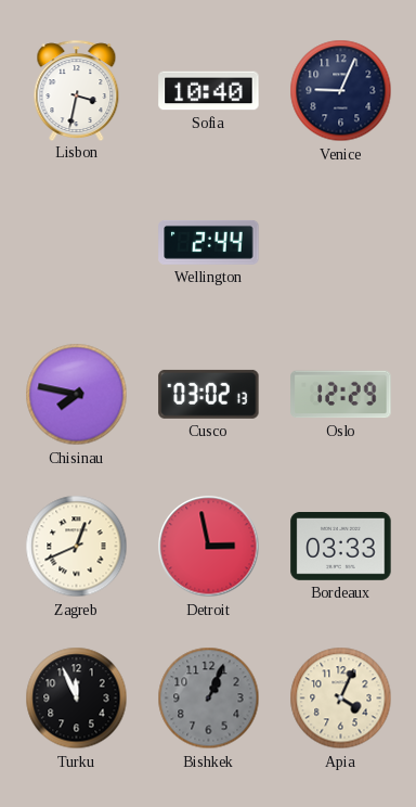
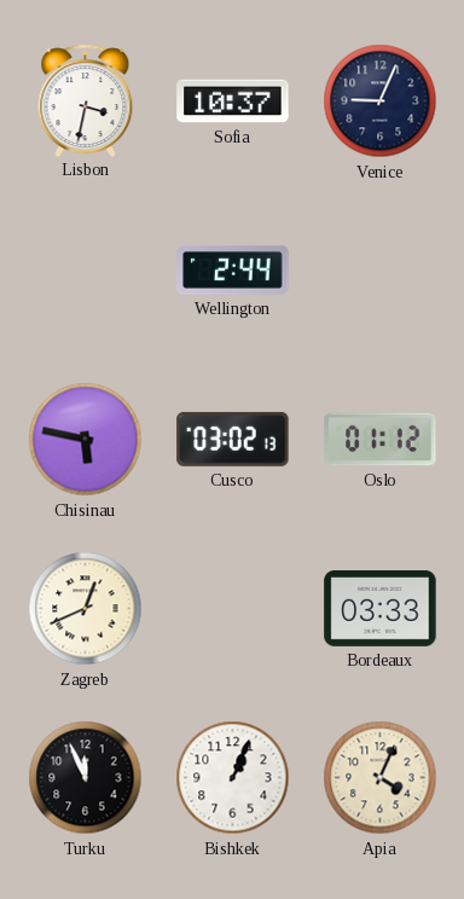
Sofia: 10:40 -> 10:37 (233, 101)
Chisinau: 7:47 -> 5:47 (86, 440)
Oslo: 12:29 -> 01:12 (381, 440)
Detroit: 2:58 -> none (209, 547)
Bishkek dial: grey -> white (233, 778)
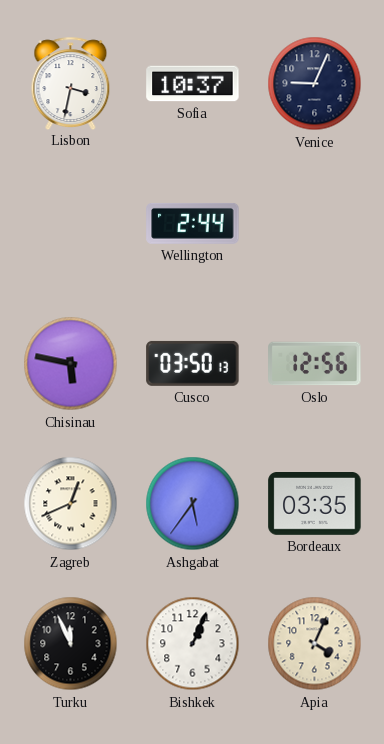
Cusco: 03:02 -> 03:50 (193, 363)
Oslo: 01:12 -> 12:56 (315, 364)
Ashgabat: none -> 5:36 (193, 504)
Bordeaux: 03:33 -> 03:35 (315, 504)
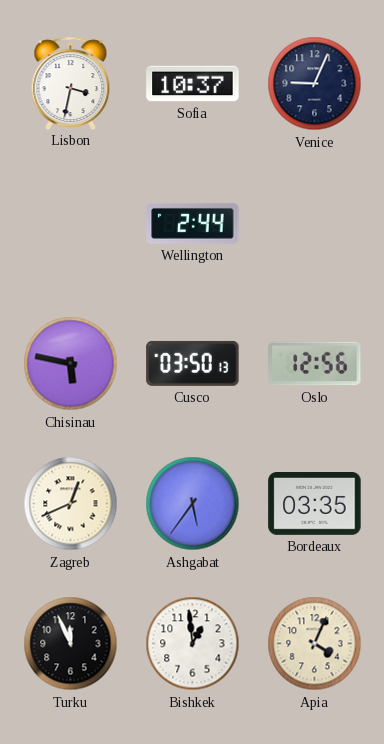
Bishkek: 1:04 -> 12:59 (193, 644)
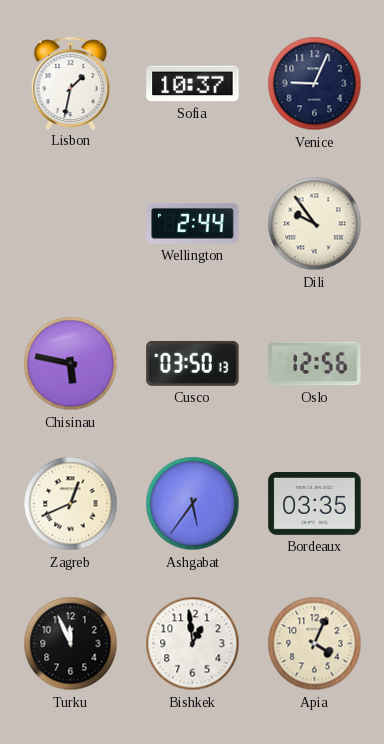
Lisbon: 3:32 -> 1:32 (71, 83)
Dili: none -> 9:54 (315, 224)
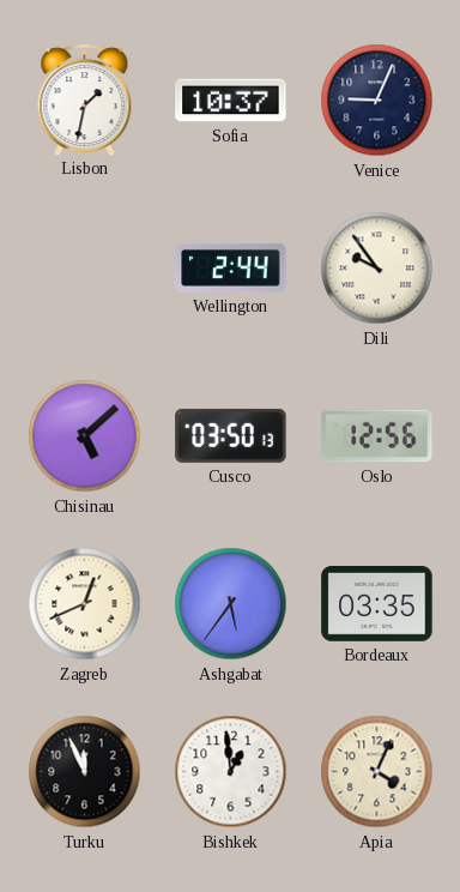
Chisinau: 5:47 -> 5:08 (85, 436)
